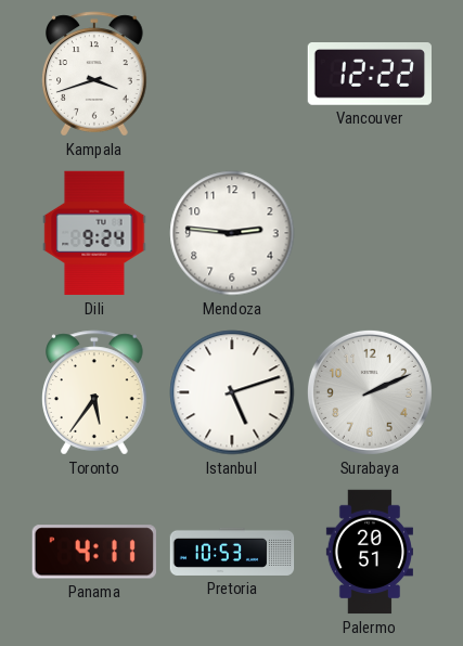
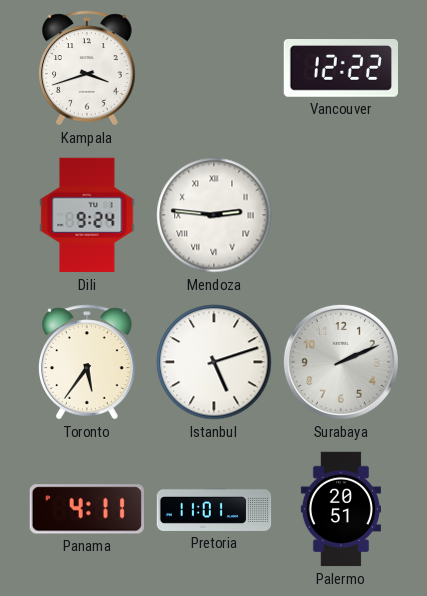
Mendoza numerals: Arabic -> Roman (214, 215)
Pretoria: 10:53 -> 11:01 (214, 509)
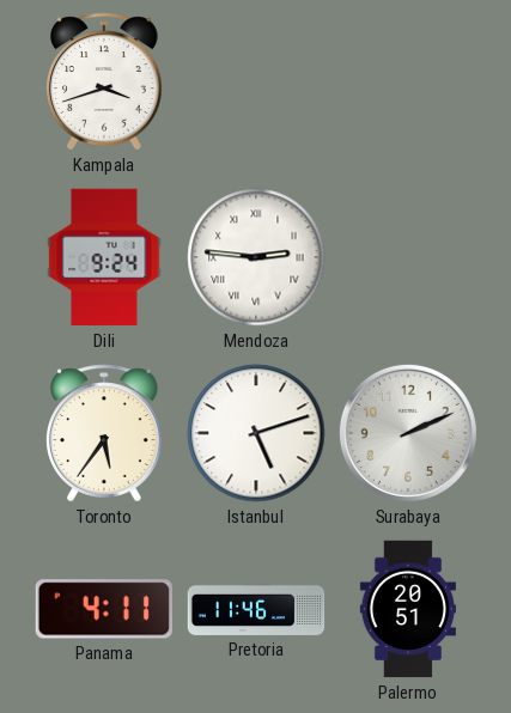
Vancouver: 12:22 -> none (340, 69)
Pretoria: 11:01 -> 11:46 (256, 609)
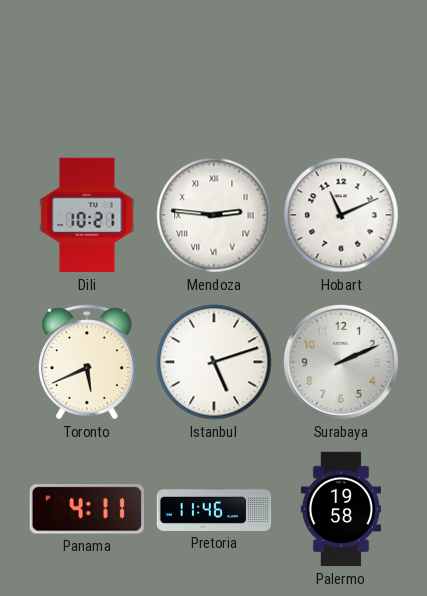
Kampala: 3:42 -> none (105, 81)
Dili: 9:24 -> 10:21 (87, 215)
Hobart: none -> 11:11 (341, 215)
Toronto: 5:36 -> 5:41 (88, 362)
Palermo: 20:51 -> 19:58 (341, 509)
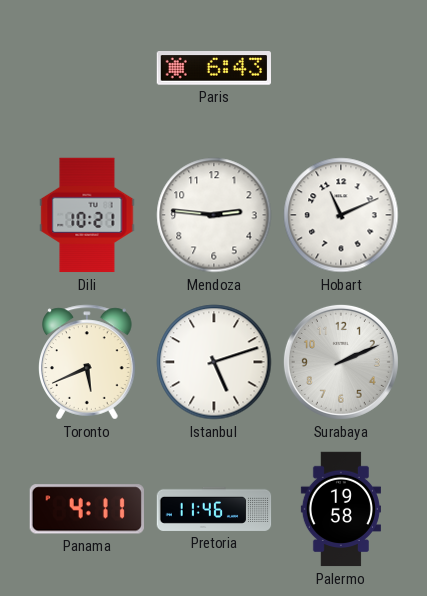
Paris: none -> 6:43 (214, 68)
Mendoza numerals: Roman -> Arabic (214, 215)
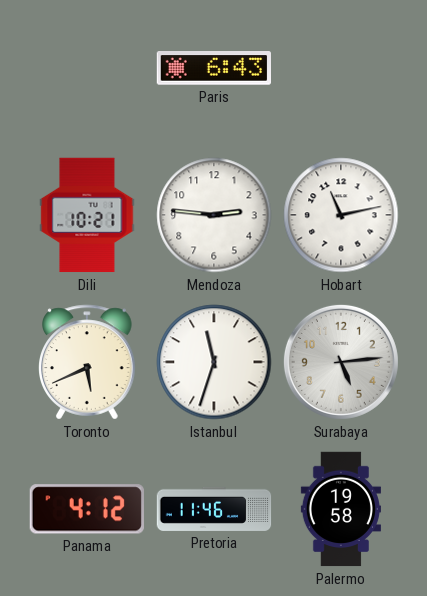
Hobart: 11:11 -> 11:13 (341, 215)
Istanbul: 5:12 -> 11:33 (214, 362)
Surabaya: 2:11 -> 5:14 (341, 362)
Panama: 4:11 -> 4:12 (87, 509)
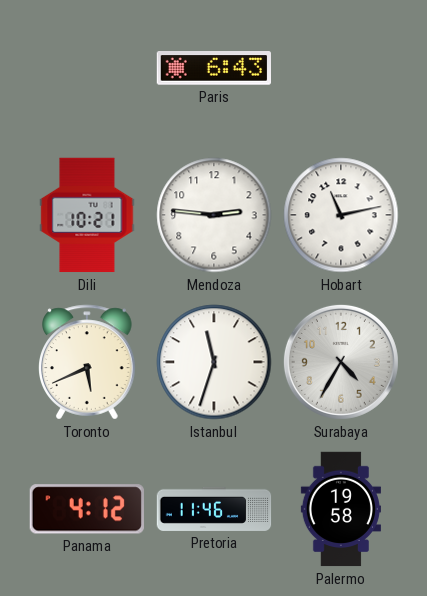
Surabaya: 5:14 -> 4:35 (341, 362)
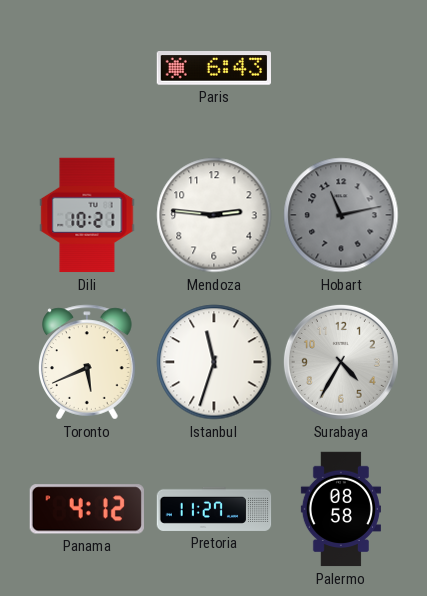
Hobart dial: white -> grey (341, 215)
Pretoria: 11:46 -> 11:27 (214, 509)
Palermo: 19:58 -> 08:58 (341, 509)
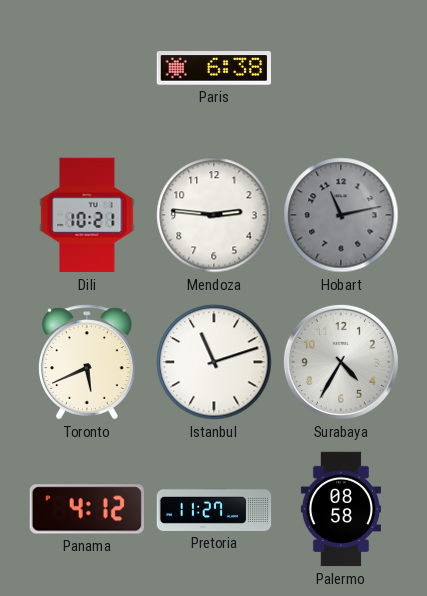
Paris: 6:43 -> 6:38 (214, 68)
Istanbul: 11:33 -> 11:12 (214, 362)
